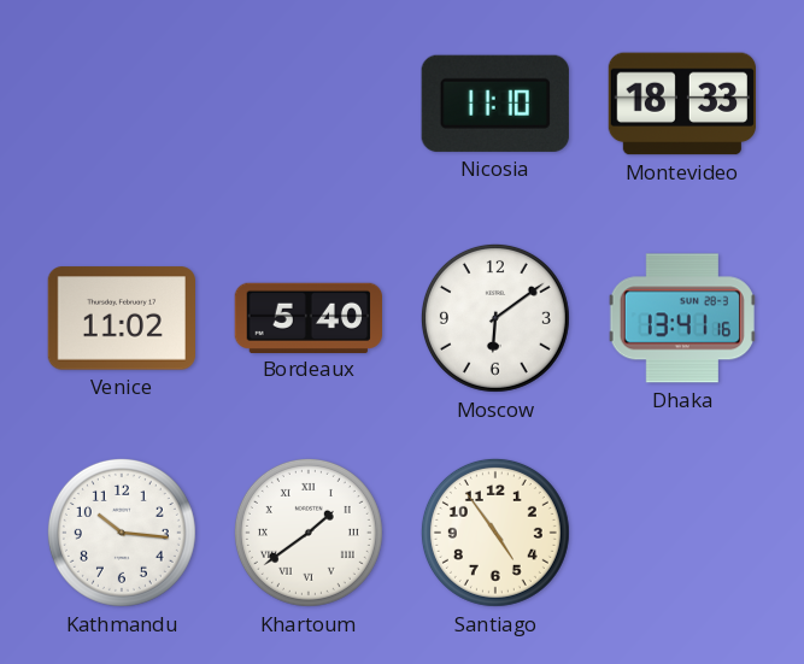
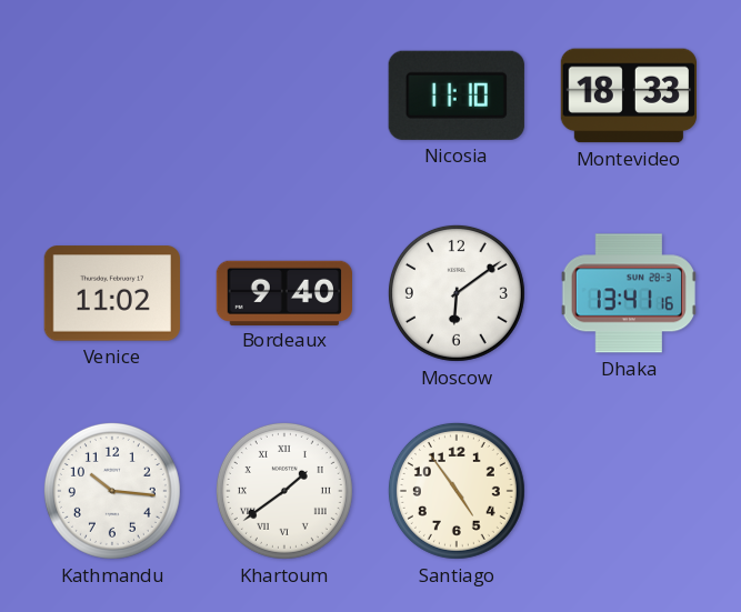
Bordeaux: 5:40 -> 9:40 (283, 292)
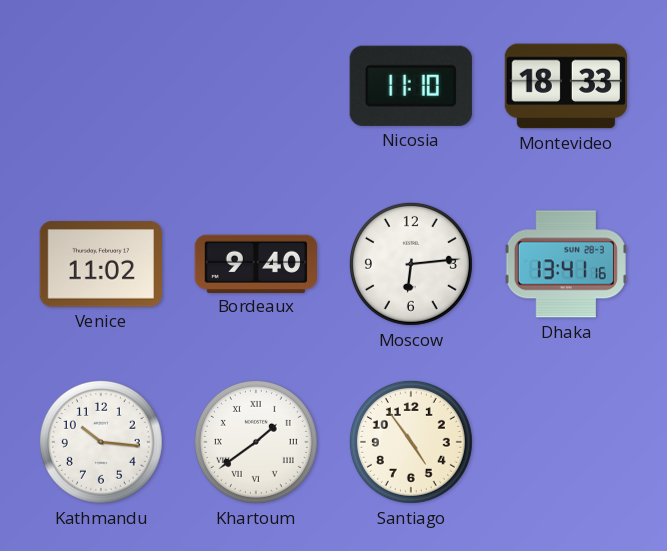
Moscow: 6:09 -> 6:14 (411, 264)
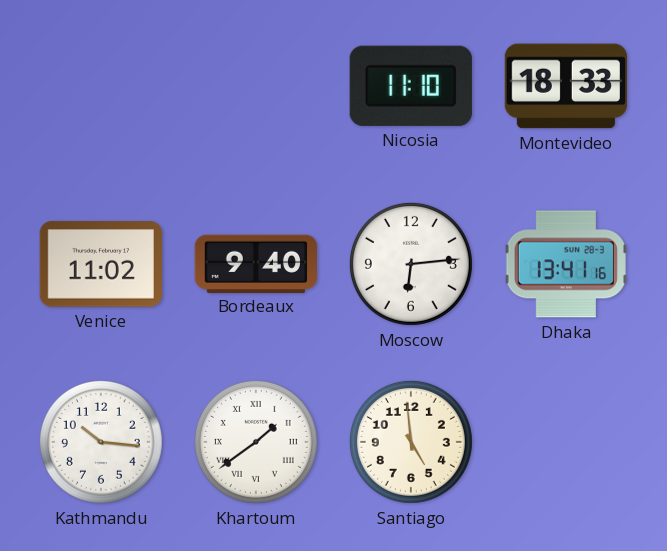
Santiago: 4:54 -> 4:59 (411, 442)
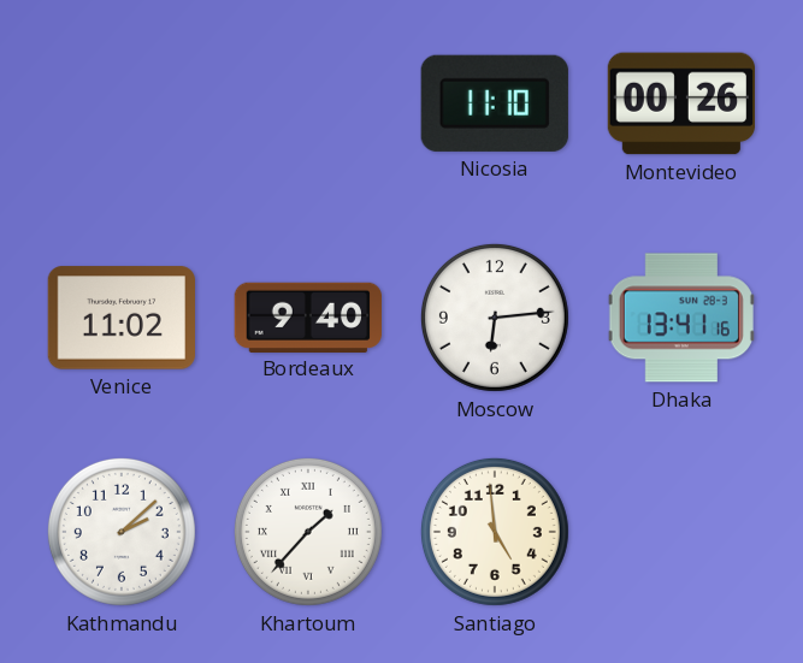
Montevideo: 18:33 -> 00:26 (680, 103)
Kathmandu: 10:16 -> 2:08 (122, 532)
Khartoum: 1:39 -> 1:37 (308, 532)
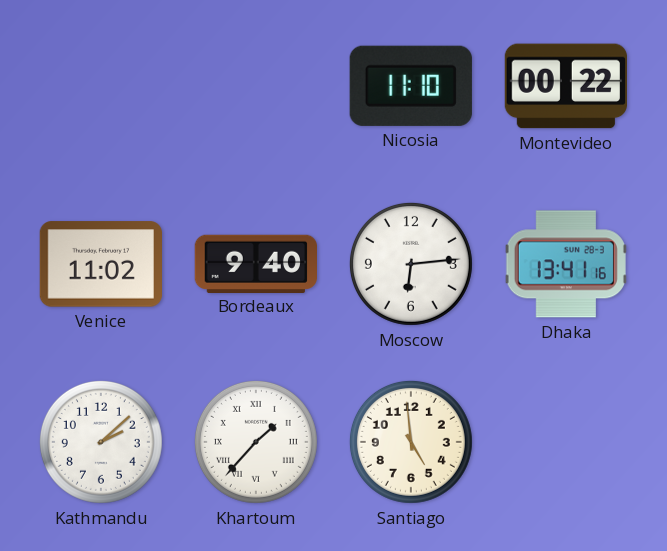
Montevideo: 00:26 -> 00:22 (565, 86)
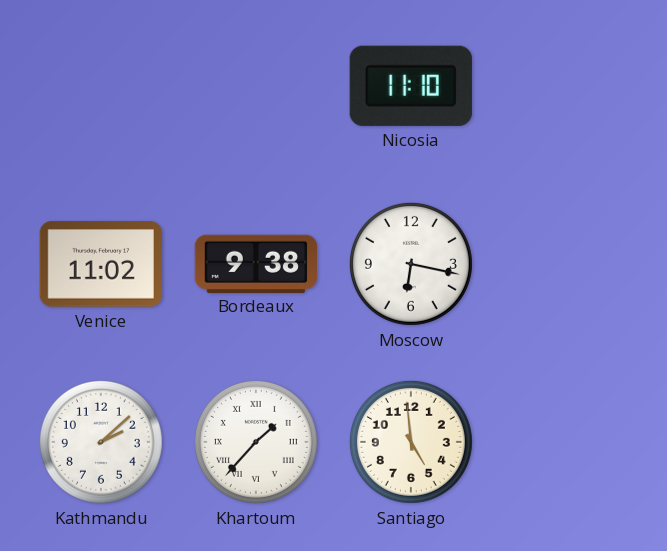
Montevideo: 00:22 -> none (565, 86)
Bordeaux: 9:40 -> 9:38 (255, 263)
Moscow: 6:14 -> 6:17 (411, 264)
Dhaka: 13:41 -> none (566, 264)
